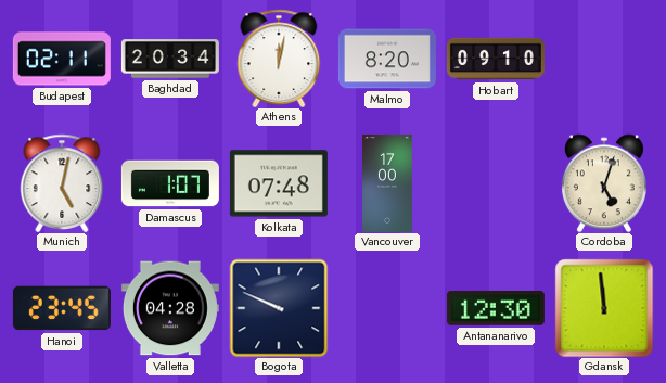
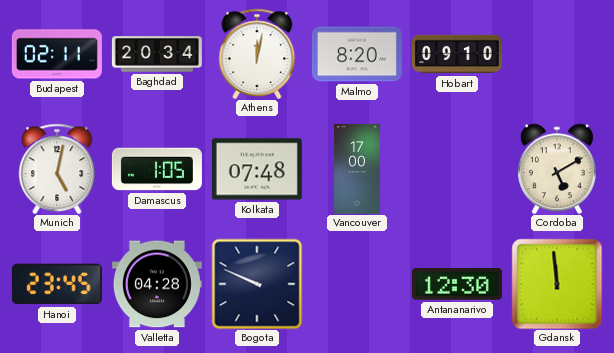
Damascus: 1:07 -> 1:05 (157, 169)
Cordoba: 5:03 -> 5:10 (557, 169)
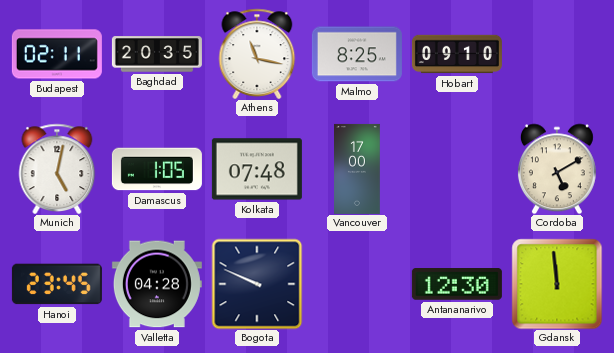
Baghdad: 20:34 -> 20:35 (157, 54)
Athens: 12:02 -> 11:17 (257, 53)
Malmo: 8:20 -> 8:25 (357, 54)
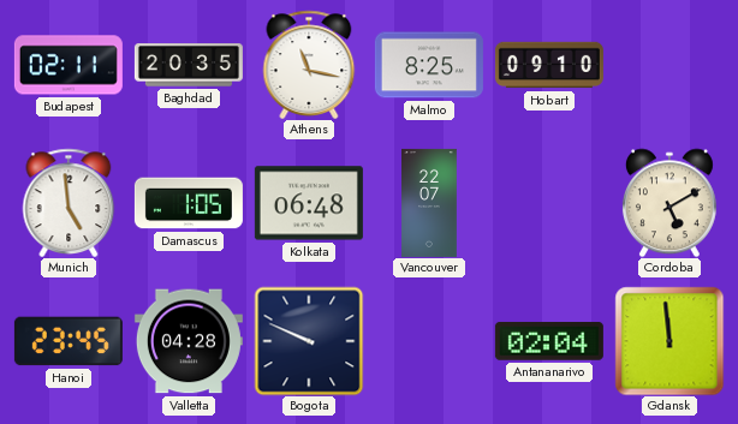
Munich: 5:02 -> 4:59 (69, 202)
Kolkata: 07:48 -> 06:48 (309, 203)
Vancouver: 17:00 -> 22:07 (430, 203)
Antananarivo: 12:30 -> 02:04 (549, 342)
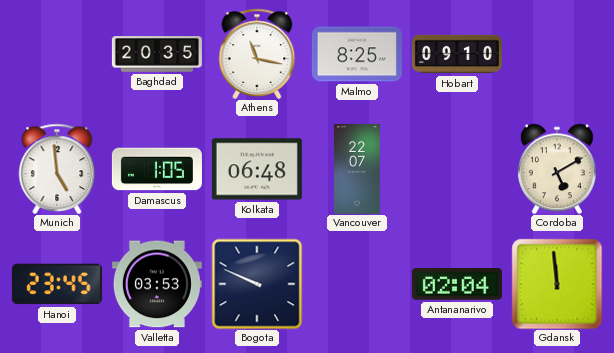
Budapest: 02:11 -> none (69, 65)
Valletta: 04:28 -> 03:53 (157, 284)
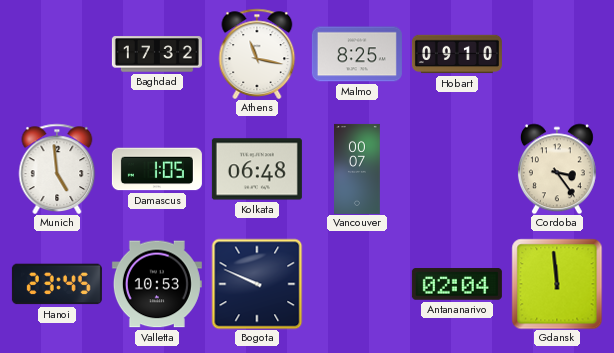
Baghdad: 20:35 -> 17:32 (157, 54)
Vancouver: 22:07 -> 00:07 (358, 169)
Cordoba: 5:10 -> 3:24 (557, 169)
Valletta: 03:53 -> 10:53 (157, 284)
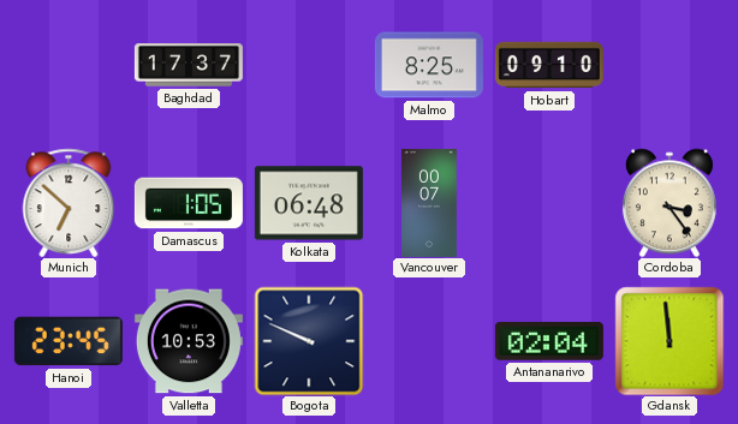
Baghdad: 17:32 -> 17:37 (189, 65)
Athens: 11:17 -> none (257, 53)
Munich: 4:59 -> 6:52 (69, 202)
